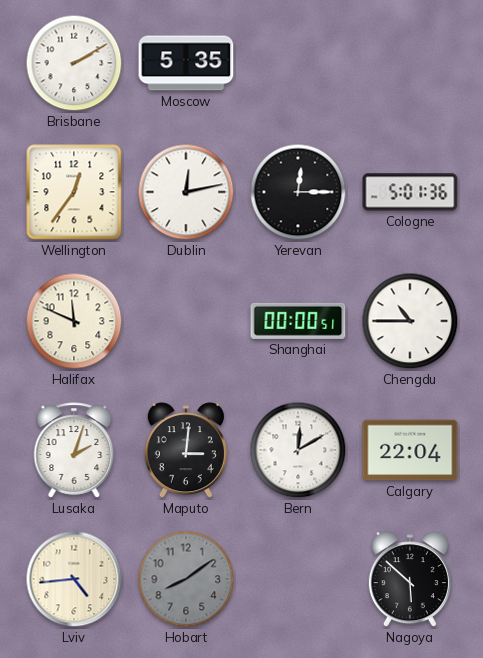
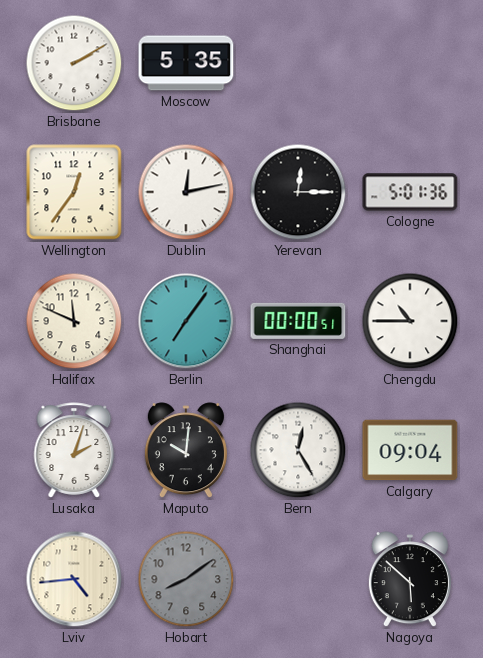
Berlin: none -> 7:06 (186, 321)
Maputo: 3:01 -> 10:01 (186, 451)
Bern: 12:10 -> 12:25 (298, 450)
Calgary: 22:04 -> 09:04 (410, 450)
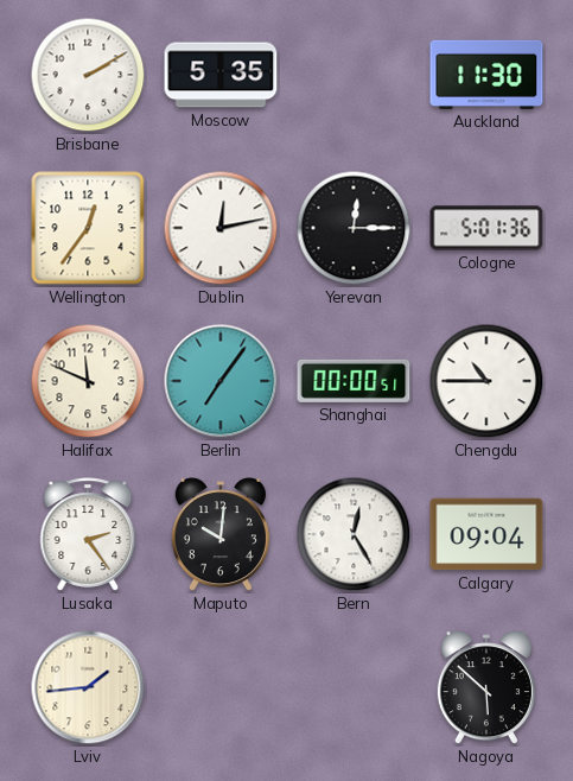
Auckland: none -> 11:30 (486, 75)
Lusaka: 2:03 -> 2:24 (88, 534)
Lviv: 4:44 -> 1:44 (88, 687)
Hobart: 8:09 -> none (186, 579)
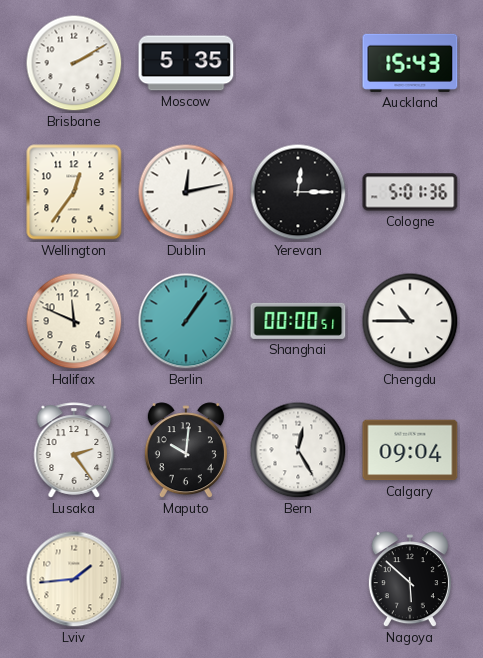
Auckland: 11:30 -> 15:43 (410, 63)
Berlin: 7:06 -> 1:06 (186, 321)
